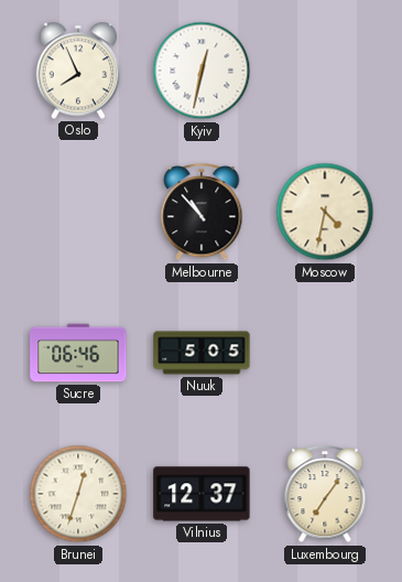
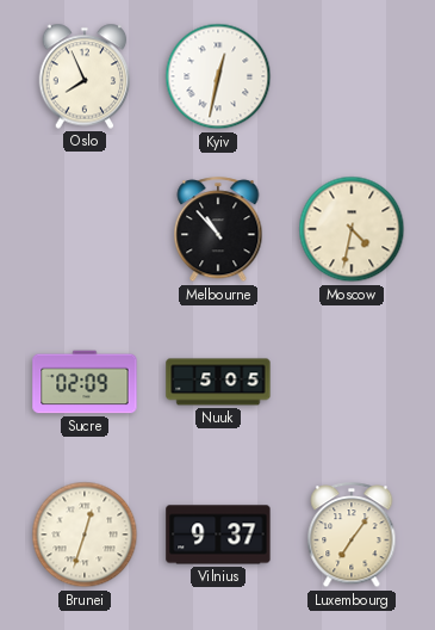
Sucre: 06:46 -> 02:09 (85, 382)
Vilnius: 12:37 -> 9:37 (218, 535)
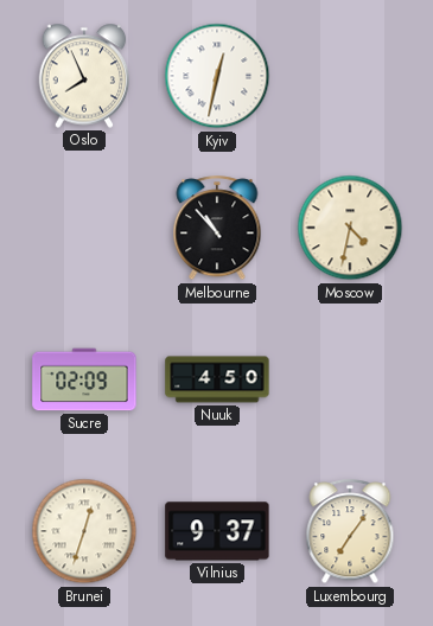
Nuuk: 5:05 -> 4:50 (217, 379)
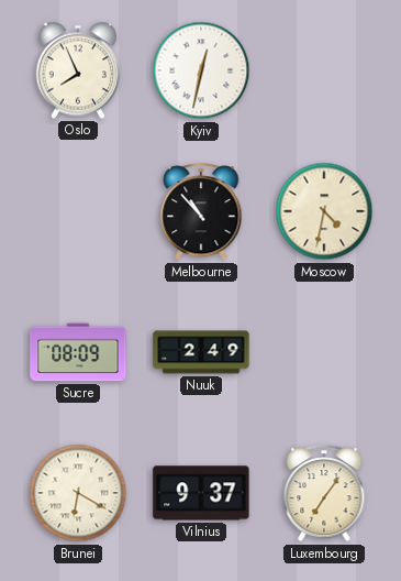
Sucre: 02:09 -> 08:09 (78, 352)
Nuuk: 4:50 -> 2:49 (201, 352)
Brunei: 12:33 -> 6:20 (78, 493)
